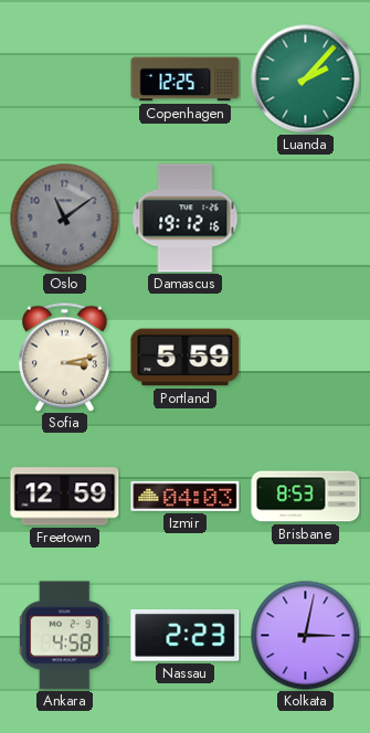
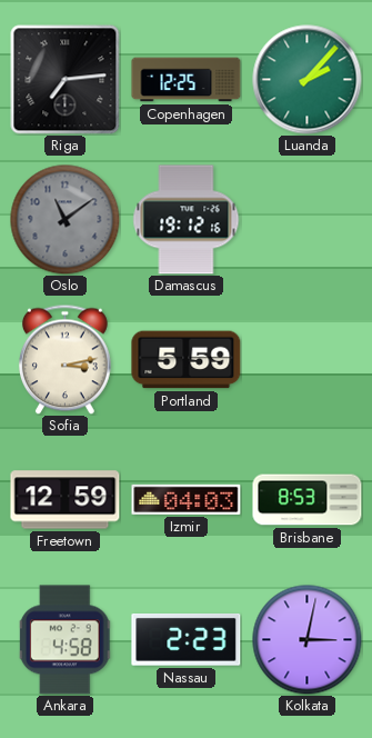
Riga: none -> 7:14 (66, 80)
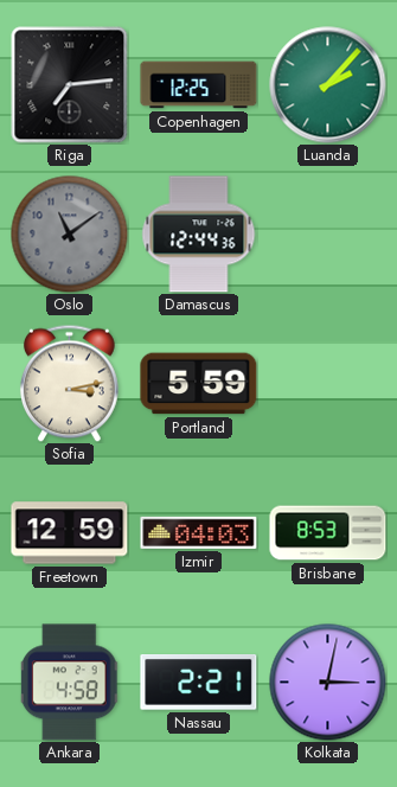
Damascus: 19:12 -> 12:44 (199, 235)
Nassau: 2:23 -> 2:21 (199, 683)
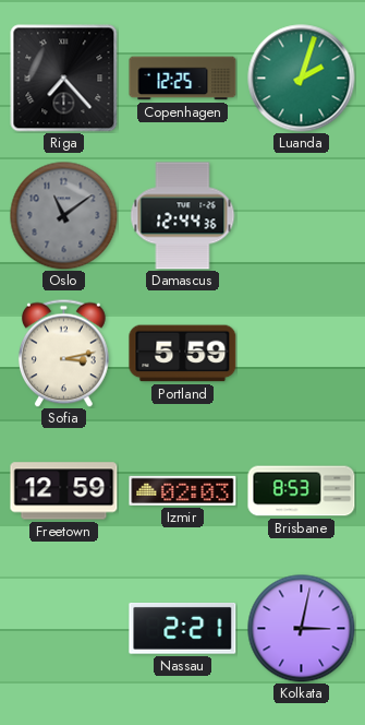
Riga: 7:14 -> 7:23 (64, 79)
Luanda: 2:07 -> 2:03 (302, 79)
Izmir: 04:03 -> 02:03 (183, 490)
Ankara: 4:58 -> none (70, 683)
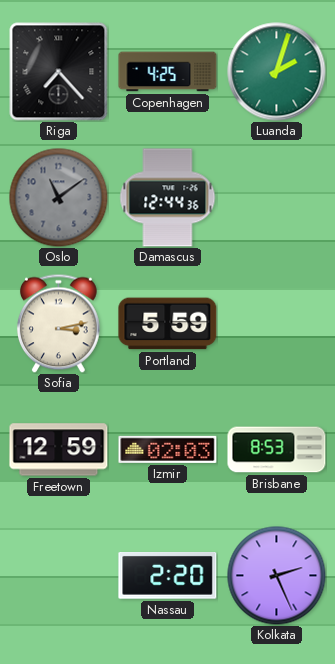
Copenhagen: 12:25 -> 4:25 (168, 72)
Nassau: 2:21 -> 2:20 (168, 576)
Kolkata: 3:02 -> 2:26 (277, 576)
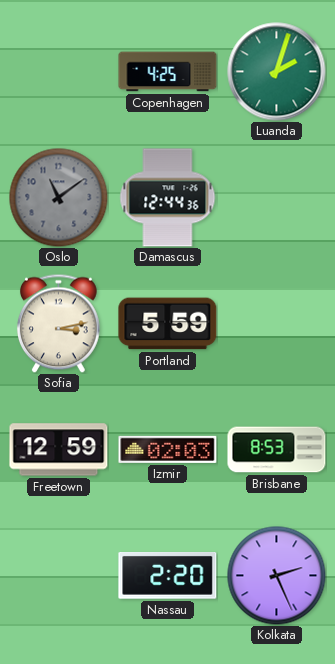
Riga: 7:23 -> none (59, 72)
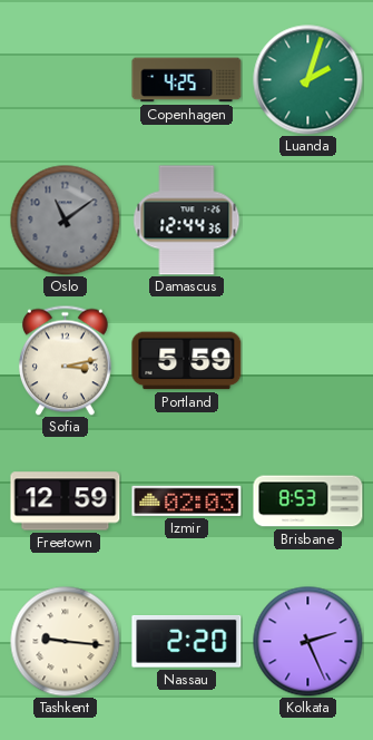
Tashkent: none -> 9:16 (66, 642)
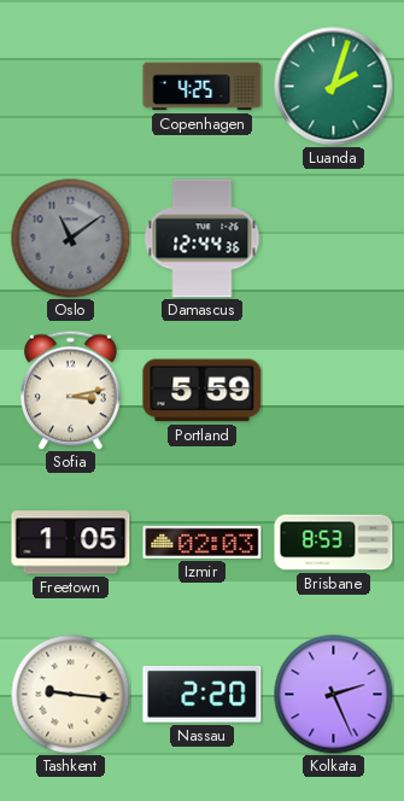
Freetown: 12:59 -> 1:05 (71, 543)
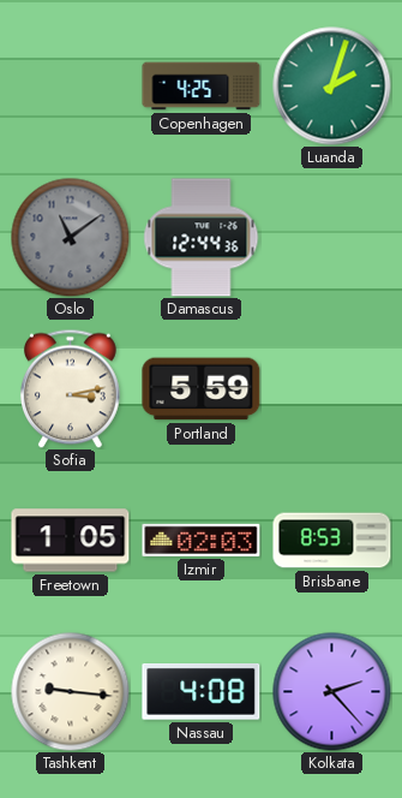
Nassau: 2:20 -> 4:08 (202, 692)
Kolkata: 2:26 -> 2:23 (332, 692)
